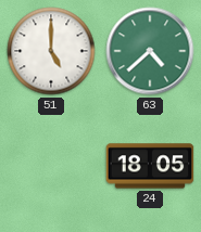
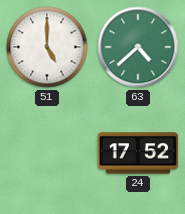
24: 18:05 -> 17:52 (138, 153)
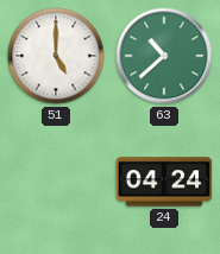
63: 4:38 -> 10:38 (164, 56)
24: 17:52 -> 04:24 (164, 182)
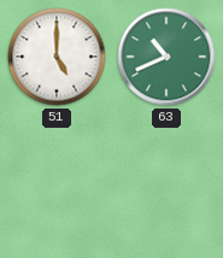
63: 10:38 -> 10:41 (166, 57)
24: 04:24 -> none (164, 182)
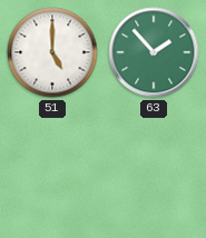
63: 10:41 -> 1:53 (154, 52)
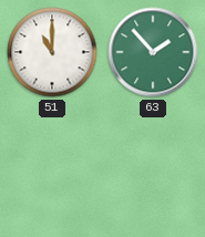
51: 5:00 -> 11:00 (52, 52)
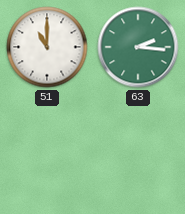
63: 1:53 -> 2:16 (138, 47)
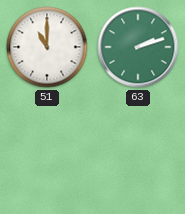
63: 2:16 -> 2:12 (138, 47)
